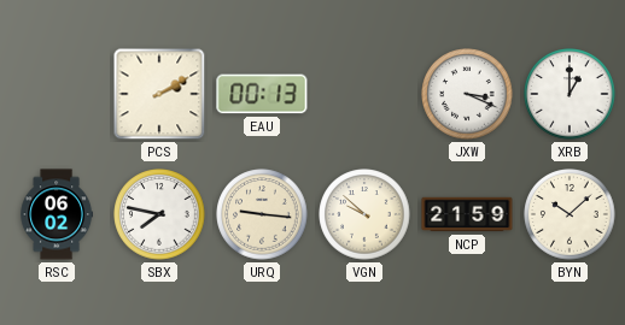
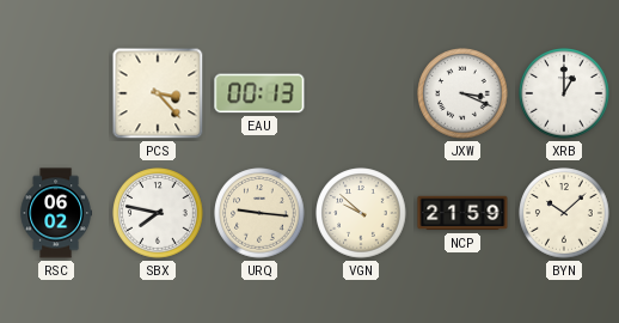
PCS: 2:10 -> 3:23 (158, 93)
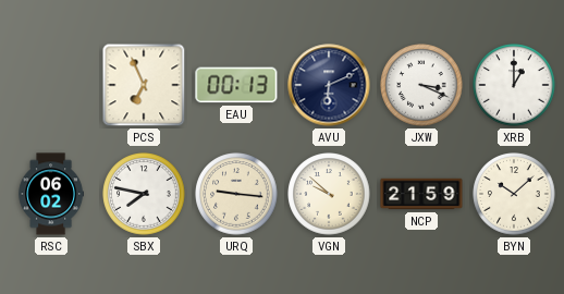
PCS: 3:23 -> 6:56 (144, 85)
AVU: none -> 6:11 (329, 85)
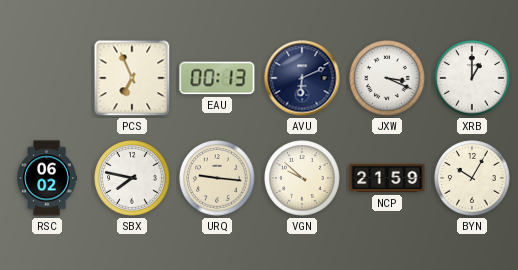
BYN: 10:08 -> 10:05 (472, 178)
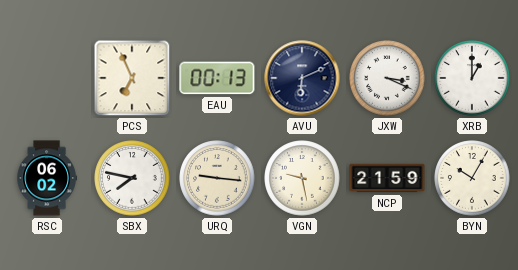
VGN: 9:52 -> 9:28 (302, 178)
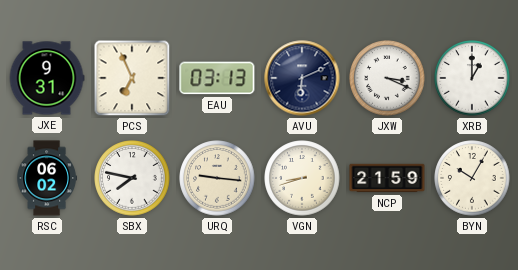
JXE: none -> 9:31 (47, 78)
EAU: 00:13 -> 03:13 (217, 78)
VGN: 9:28 -> 8:42 (302, 178)
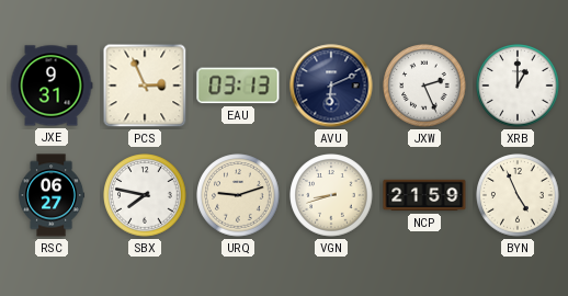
PCS: 6:56 -> 2:56 (145, 86)
JXW: 3:19 -> 2:26 (424, 86)
RSC: 06:02 -> 06:27 (50, 195)
URQ: 9:16 -> 9:12 (238, 195)
BYN: 10:05 -> 4:56 (518, 195)
